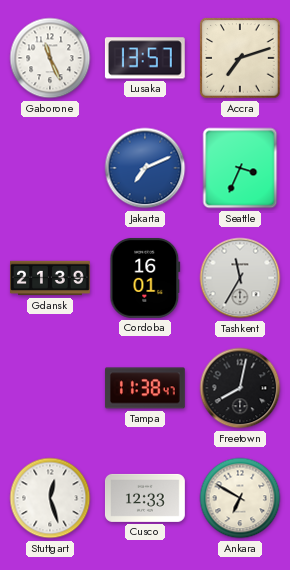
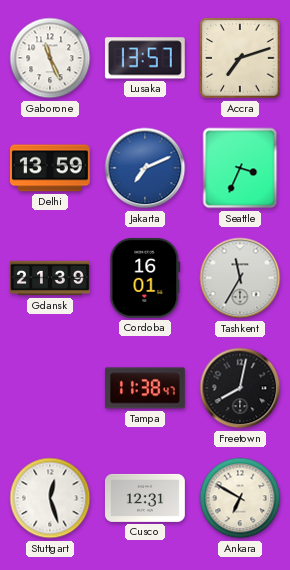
Delhi: none -> 13:59 (50, 168)
Cusco: 12:33 -> 12:31 (145, 498)
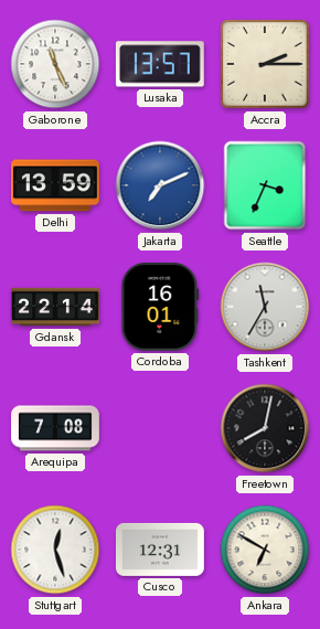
Accra: 7:12 -> 2:15 (265, 64)
Gdansk: 21:39 -> 22:14 (56, 307)
Arequipa: none -> 7:08 (56, 428)
Tampa: 11:38 -> none (145, 388)
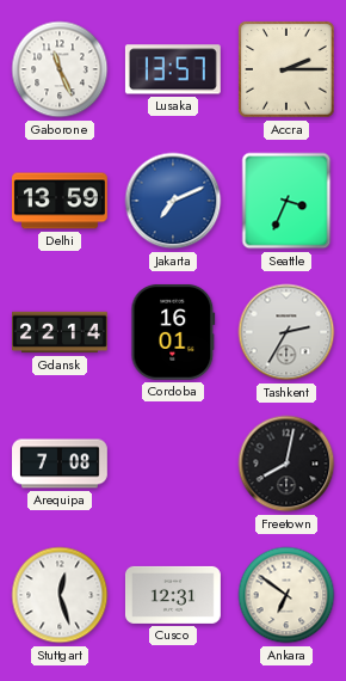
Tashkent: 11:35 -> 2:35 (286, 332)
Ankara: 6:50 -> 6:51 (286, 595)
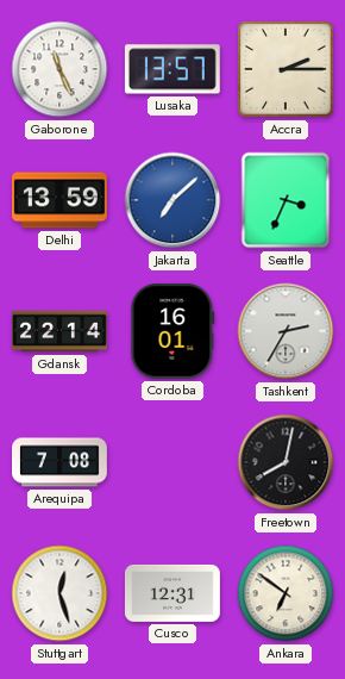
Jakarta: 7:11 -> 7:08 (172, 200)
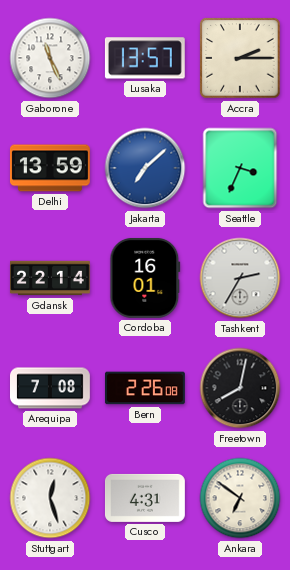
Bern: none -> 2:26 (145, 388)
Cusco: 12:31 -> 4:31 (145, 498)
